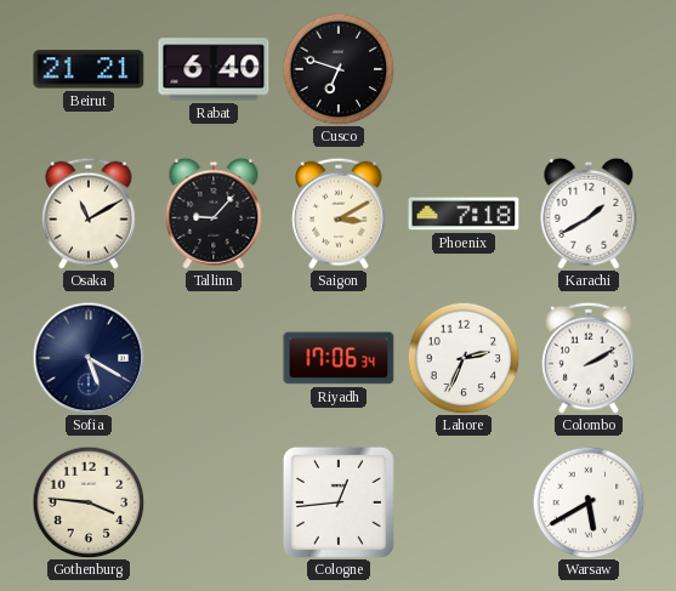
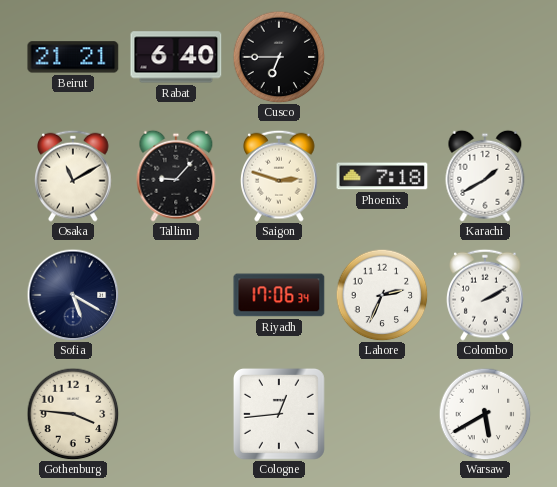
Cusco: 6:48 -> 6:45 (279, 57)
Saigon: 3:10 -> 2:48 (279, 176)
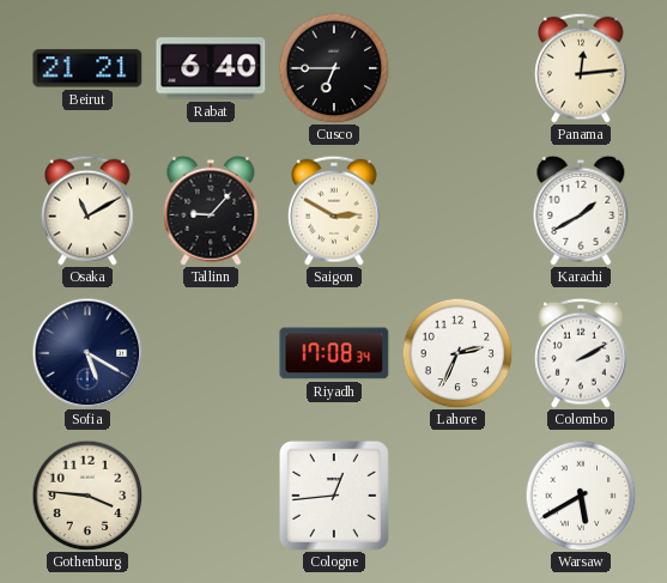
Panama: none -> 12:14 (581, 68)
Saigon: 2:48 -> 2:50 (334, 211)
Phoenix: 7:18 -> none (382, 176)
Riyadh: 17:06 -> 17:08 (334, 353)
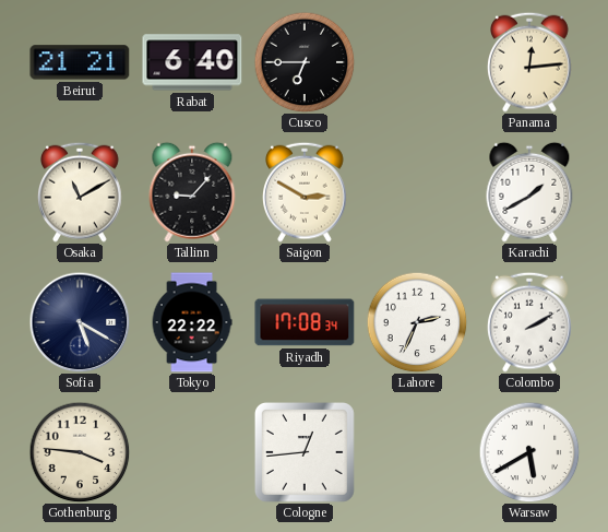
Tokyo: none -> 22:22 (192, 322)
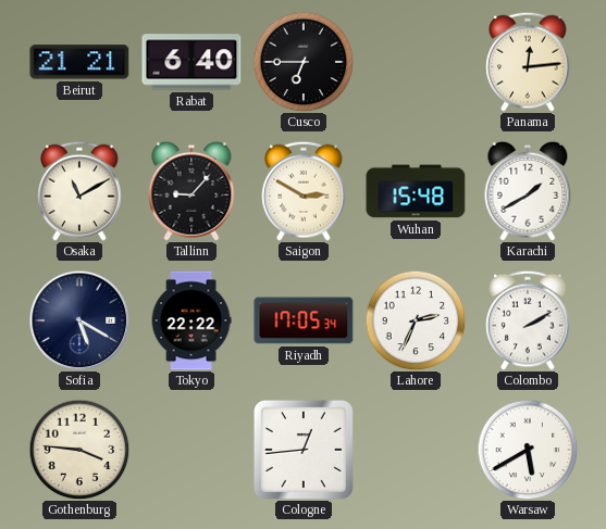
Wuhan: none -> 15:48 (416, 191)
Riyadh: 17:08 -> 17:05 (304, 320)
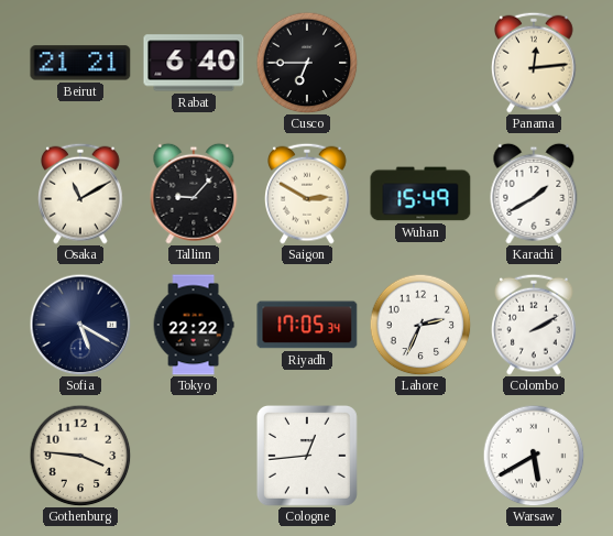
Wuhan: 15:48 -> 15:49 (420, 194)
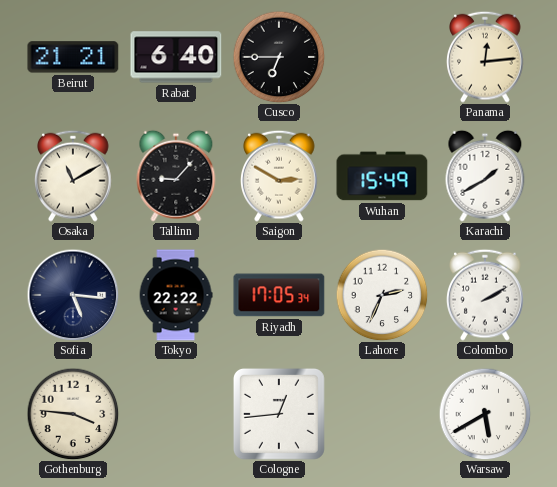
Sofia: 5:20 -> 5:16 (73, 295)
